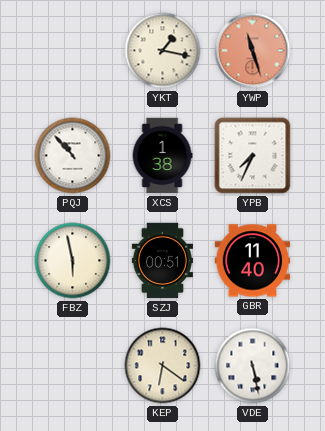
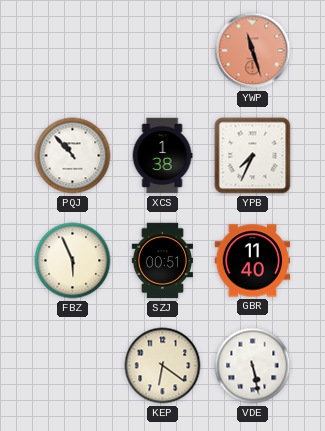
YKT: 1:17 -> none (163, 51)
FBZ: 5:58 -> 5:56 (73, 261)
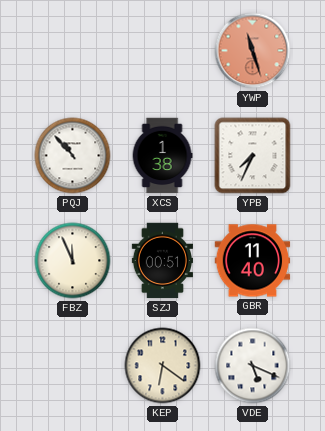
FBZ: 5:56 -> 11:56 (73, 261)
VDE: 5:28 -> 5:19 (253, 366)
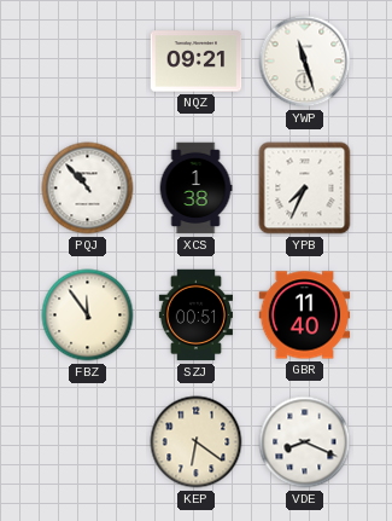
NQZ: none -> 09:21 (197, 62)
YWP dial: salmon -> white (305, 62)
FBZ: 11:56 -> 11:54 (88, 316)
VDE: 5:19 -> 8:19 (305, 442)
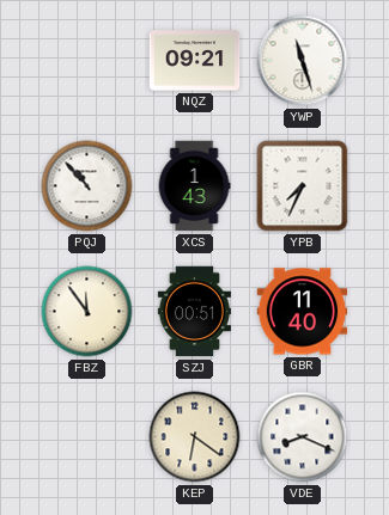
XCS: 1:38 -> 1:43 (194, 186)
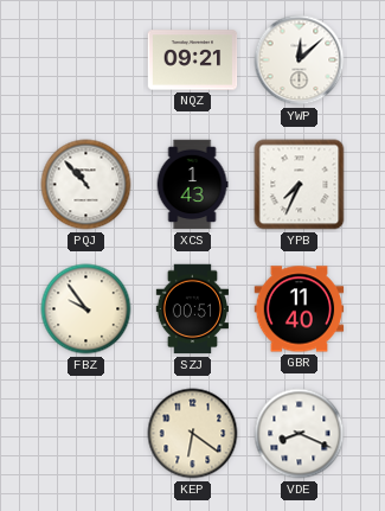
YWP: 11:27 -> 12:08 (300, 60)
FBZ: 11:54 -> 9:54 (86, 309)
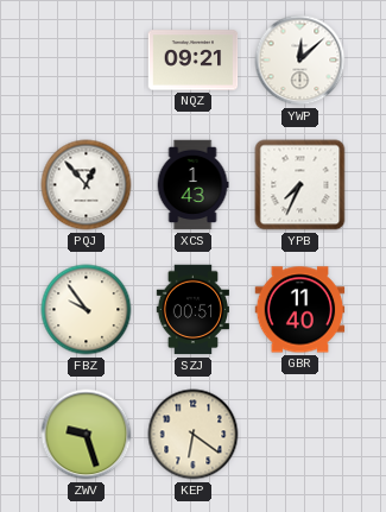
PQJ: 10:53 -> 12:53 (87, 185)
ZWV: none -> 9:27 (87, 435)
VDE: 8:19 -> none (300, 434)
